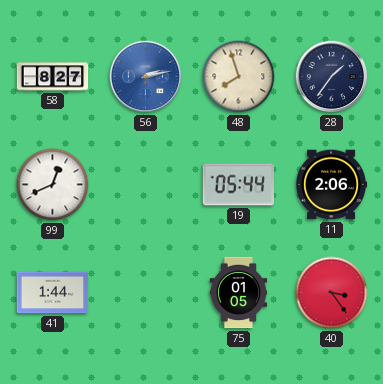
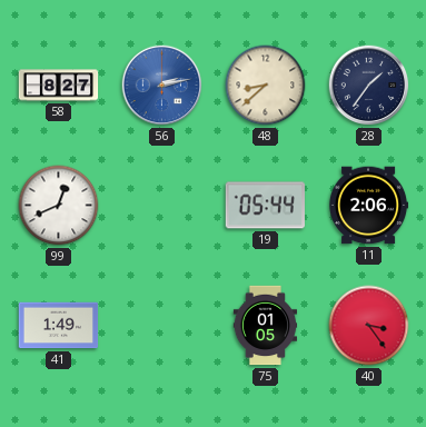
48: 7:57 -> 8:38 (266, 86)
41: 1:44 -> 1:49 (59, 326)
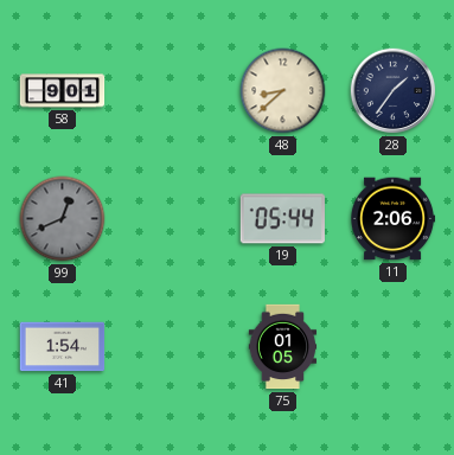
58: 8:27 -> 9:01 (63, 91)
56: 2:13 -> none (162, 86)
99 dial: white -> grey (63, 219)
41: 1:49 -> 1:54 (63, 347)
40: 3:24 -> none (369, 326)
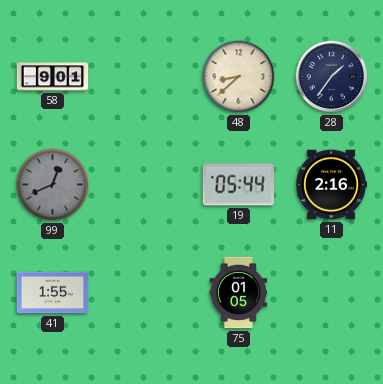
11: 2:06 -> 2:16 (331, 185)
41: 1:54 -> 1:55 (53, 293)
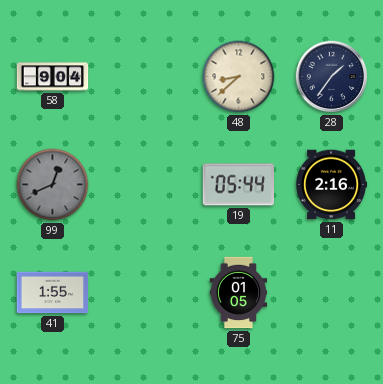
58: 9:01 -> 9:04 (53, 77)
